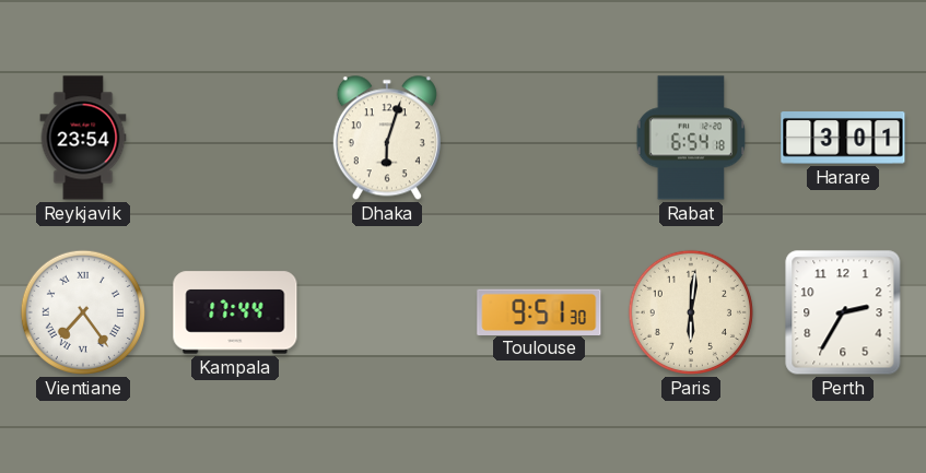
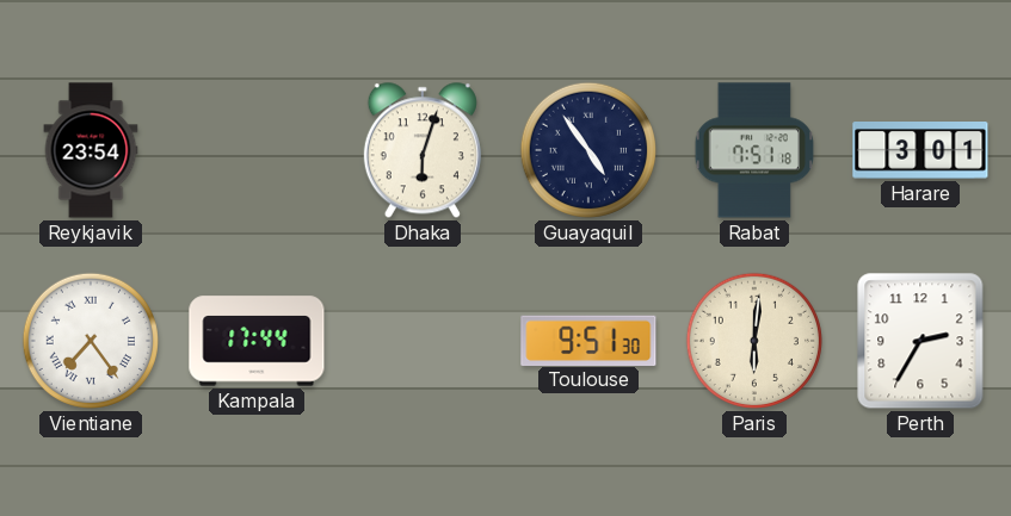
Guayaquil: none -> 4:54 (588, 150)
Rabat: 6:54 -> 7:51 (754, 150)
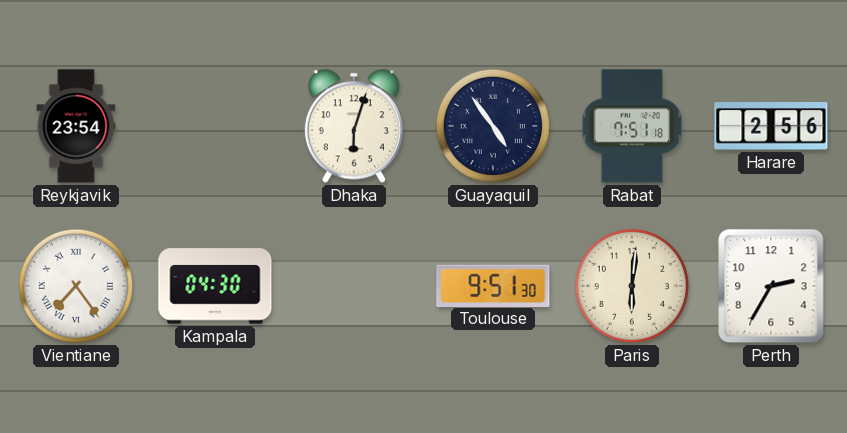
Harare: 3:01 -> 2:56 (771, 127)
Kampala: 17:44 -> 04:30 (215, 286)
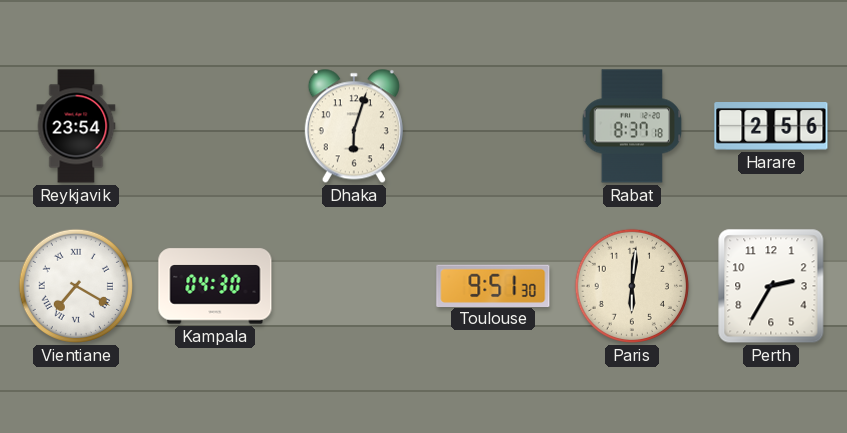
Guayaquil: 4:54 -> none (493, 126)
Rabat: 7:51 -> 8:37 (632, 126)
Vientiane: 7:24 -> 7:20 (76, 286)
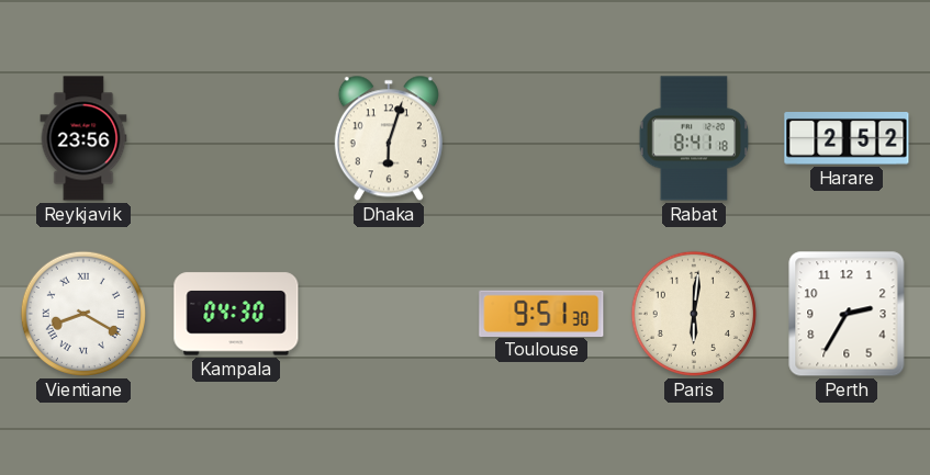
Reykjavik: 23:54 -> 23:56 (83, 138)
Rabat: 8:37 -> 8:41 (694, 138)
Harare: 2:56 -> 2:52 (847, 139)
Vientiane: 7:20 -> 8:20 (83, 314)
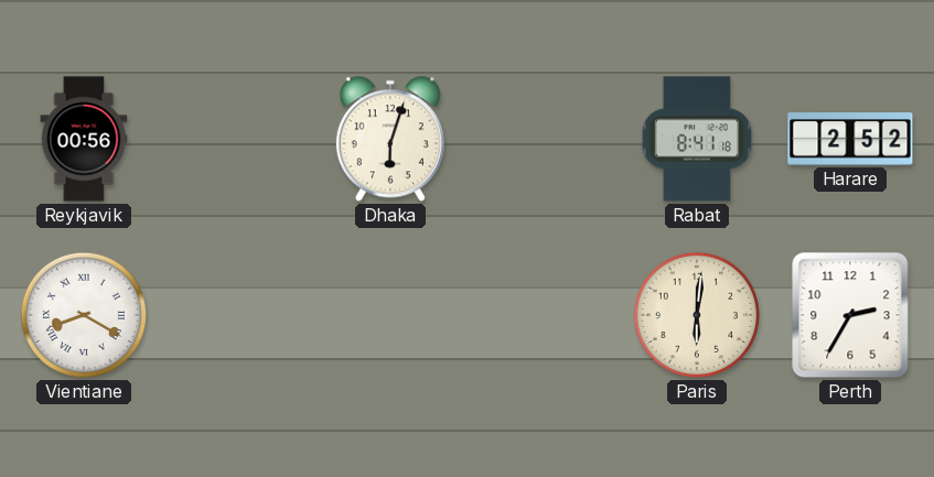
Reykjavik: 23:56 -> 00:56 (84, 139)
Kampala: 04:30 -> none (236, 314)
Toulouse: 9:51 -> none (541, 313)
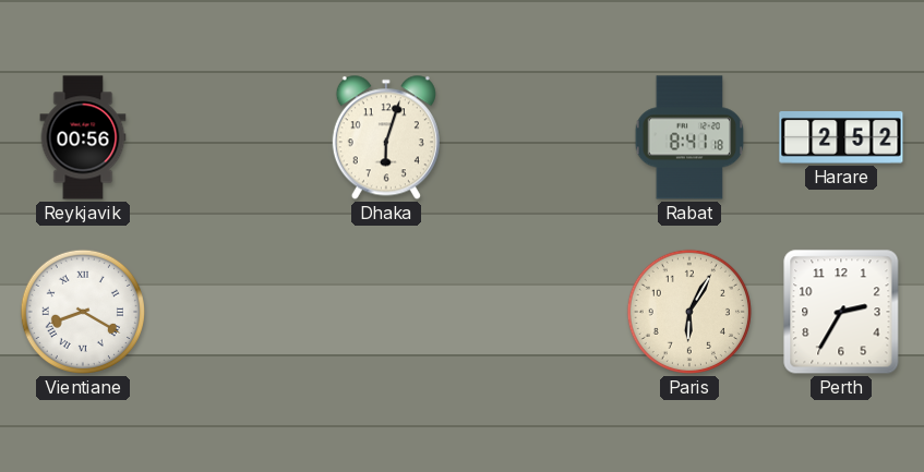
Paris: 6:01 -> 6:05 (689, 312)
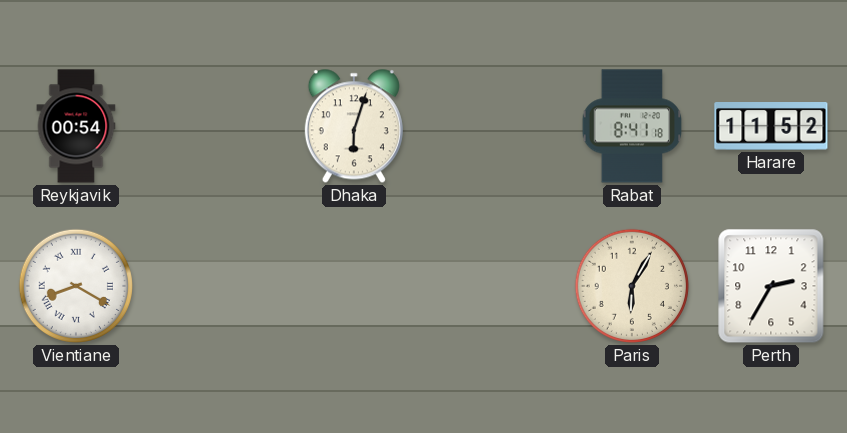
Reykjavik: 00:56 -> 00:54 (76, 126)
Harare: 2:52 -> 11:52 (771, 127)
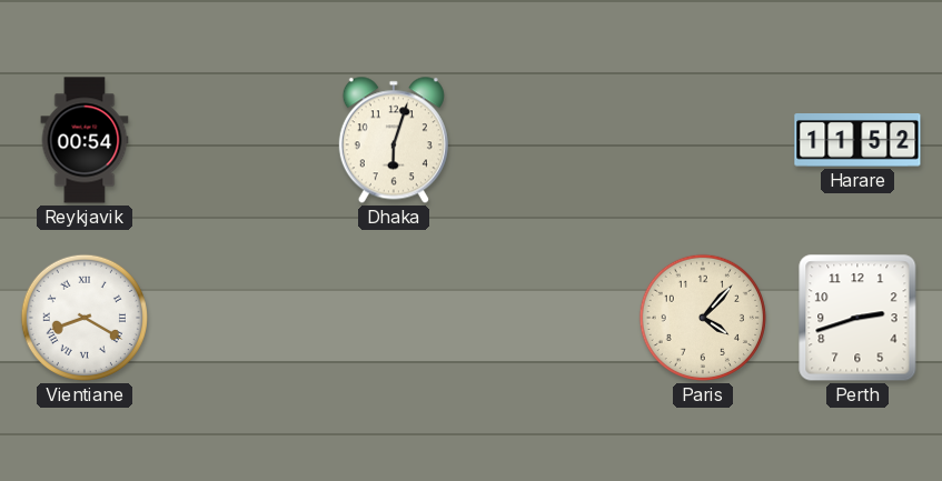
Rabat: 8:41 -> none (632, 126)
Paris: 6:05 -> 4:07 (703, 318)
Perth: 2:35 -> 2:42 (857, 318)
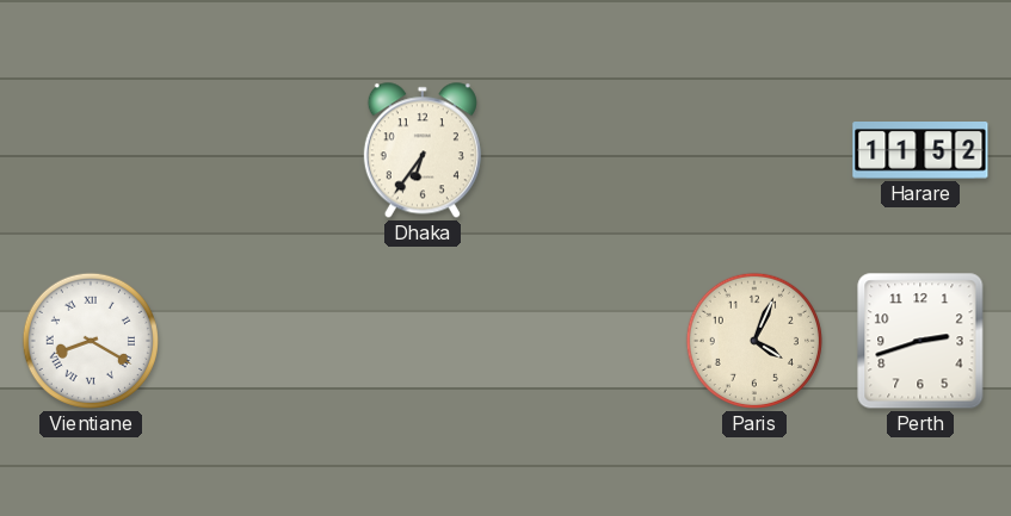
Reykjavik: 00:54 -> none (85, 140)
Dhaka: 6:03 -> 6:36 (423, 150)
Paris: 4:07 -> 4:04 (754, 341)
